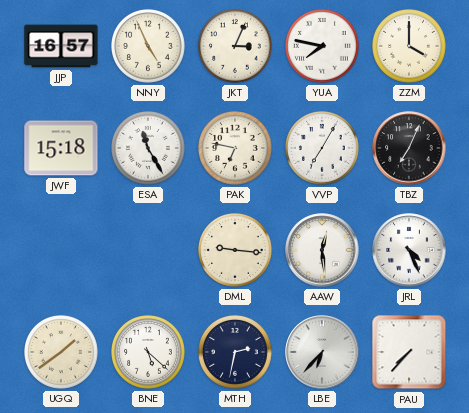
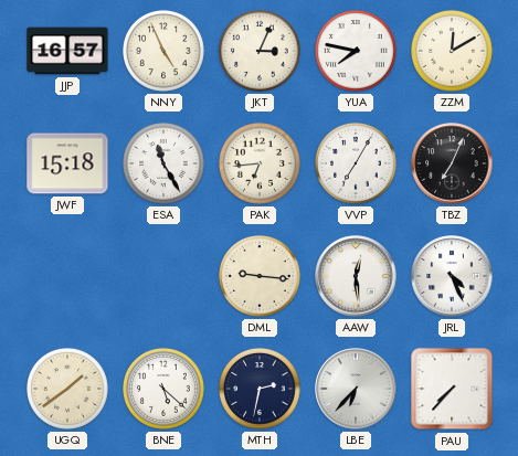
ZZM: 4:00 -> 12:10 (453, 52)
PAK: 6:47 -> 6:44 (261, 165)
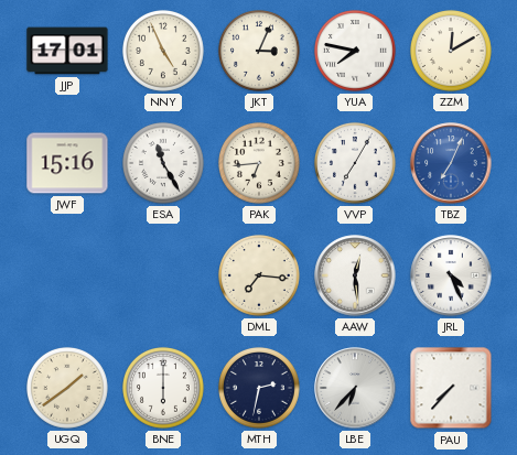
JJP: 16:57 -> 17:01 (67, 51)
JWF: 15:18 -> 15:16 (67, 163)
TBZ dial: black -> blue (451, 163)
DML: 9:16 -> 7:16 (260, 277)
BNE: 5:22 -> 6:00 (164, 389)
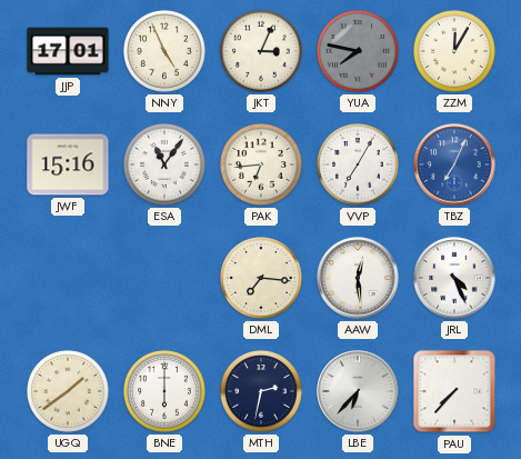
YUA dial: white -> grey (359, 52)
ZZM: 12:10 -> 12:05 (455, 52)
ESA: 11:25 -> 11:06 (166, 166)
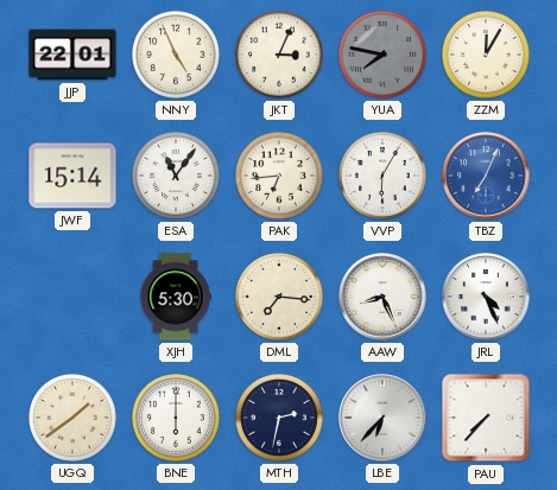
JJP: 17:01 -> 22:01 (72, 55)
JWF: 15:16 -> 15:14 (72, 176)
VVP: 7:05 -> 6:05 (384, 177)
XJH: none -> 5:30 (176, 297)
AAW: 12:29 -> 8:26 (382, 297)
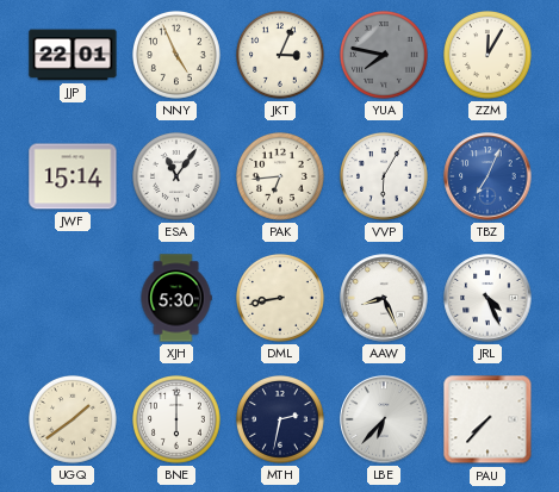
DML: 7:16 -> 8:43 (281, 299)
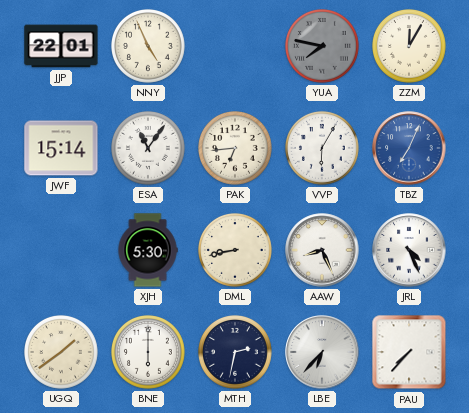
JKT: 3:04 -> none (281, 56)
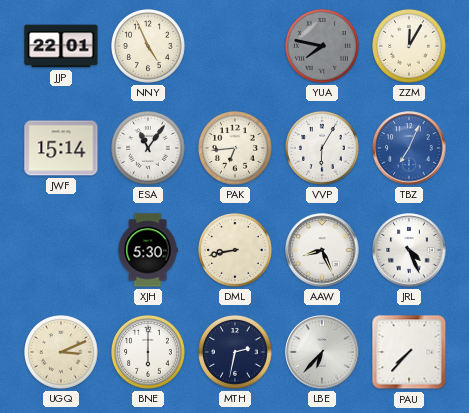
UGQ: 1:39 -> 3:11 (62, 353)
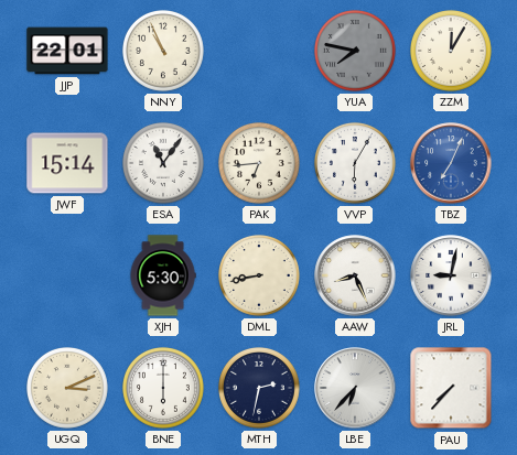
NNY: 4:56 -> 10:56 (164, 52)
JRL: 4:26 -> 9:02 (451, 275)
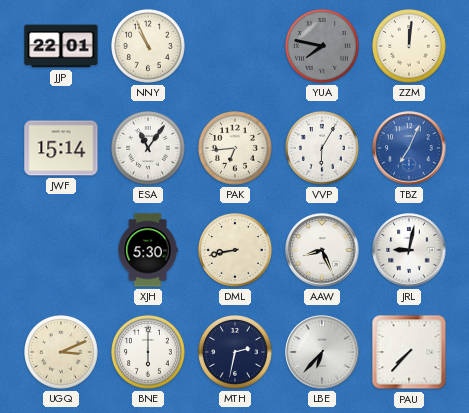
ZZM: 12:05 -> 12:01 (410, 47)
